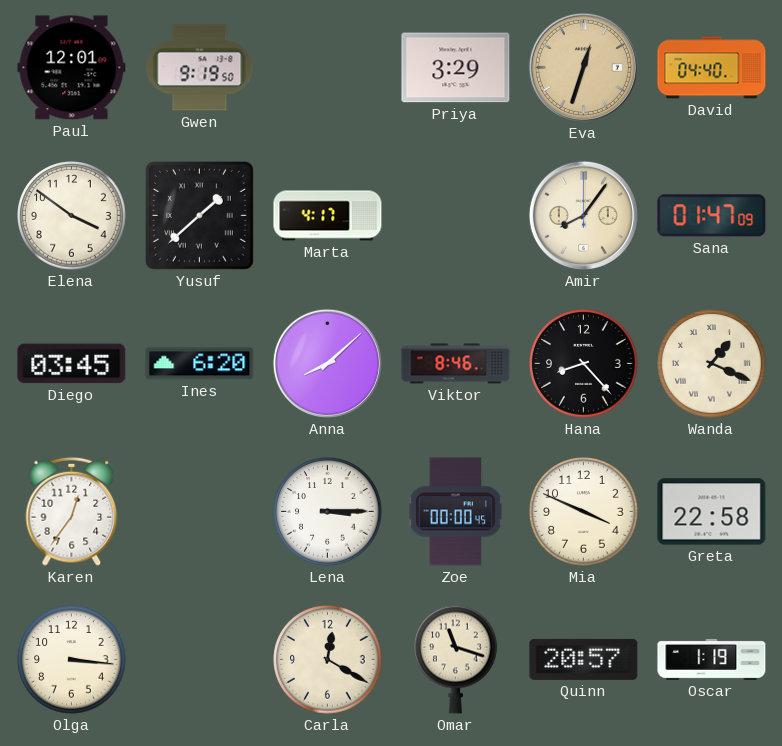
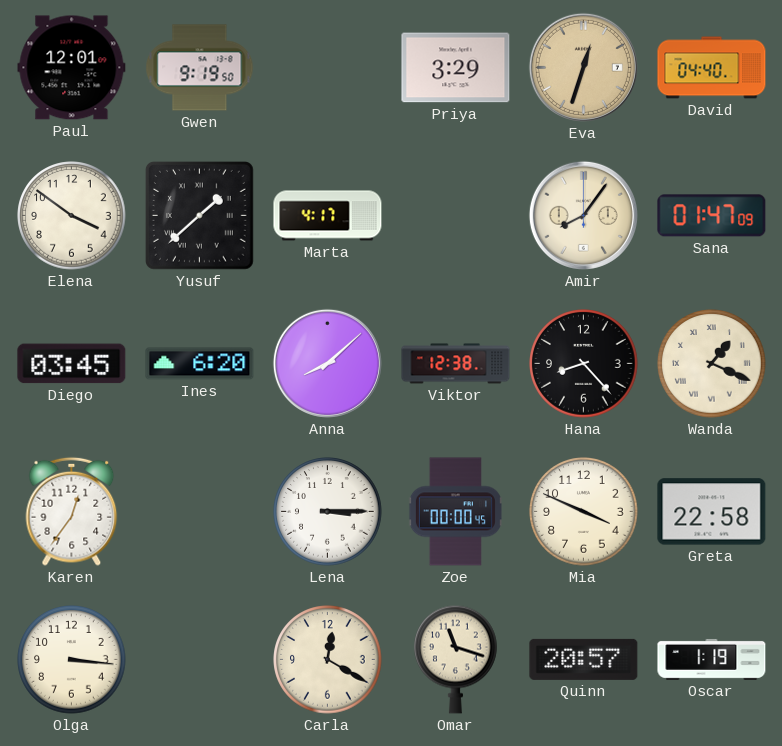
Viktor: 8:46 -> 12:38 (456, 364)
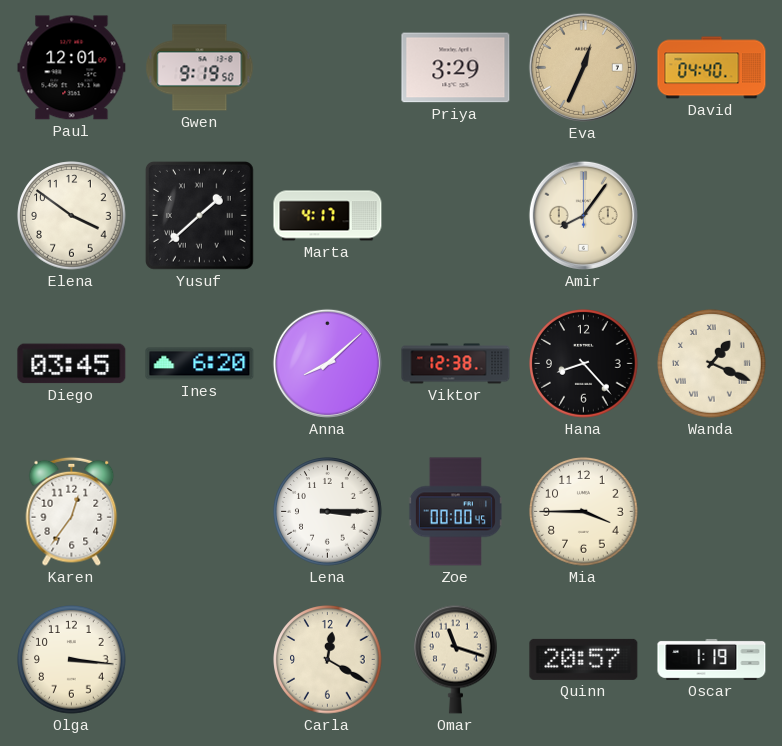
Eva: 12:33 -> 12:34 (583, 67)
Sana: 01:47 -> none (712, 216)
Mia: 3:49 -> 3:45 (584, 512)
Greta: 22:58 -> none (712, 512)
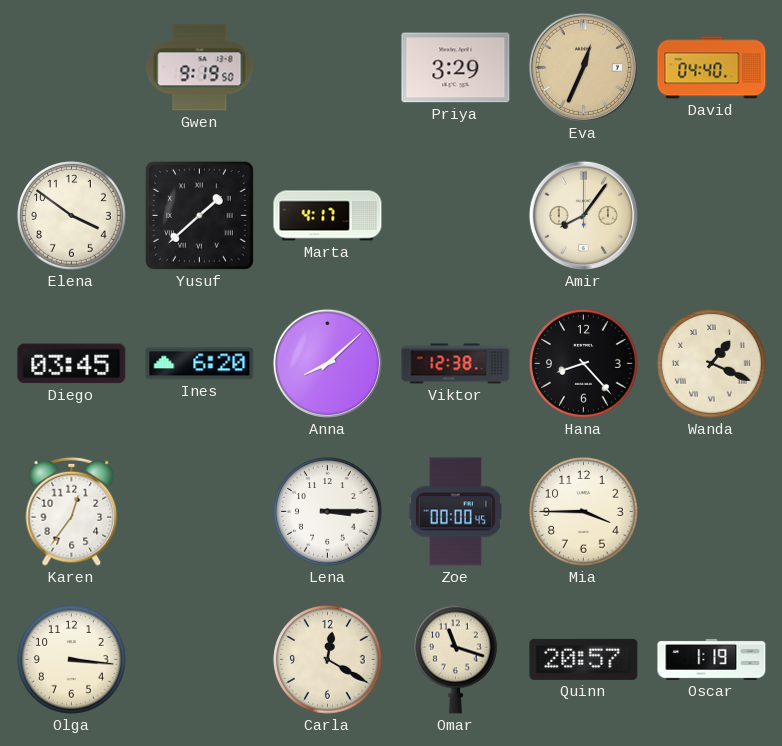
Paul: 12:01 -> none (72, 68)
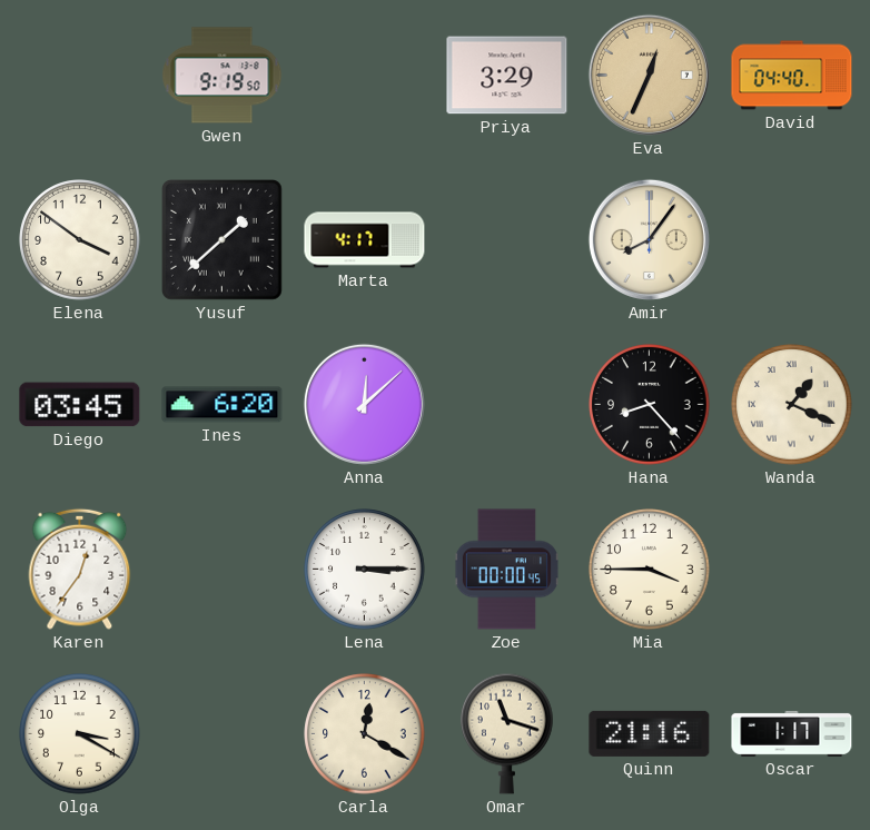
Anna: 8:08 -> 12:08 (364, 404)
Viktor: 12:38 -> none (456, 364)
Olga: 3:16 -> 3:20 (80, 734)
Quinn: 20:57 -> 21:16 (650, 733)
Oscar: 1:19 -> 1:17 (792, 733)
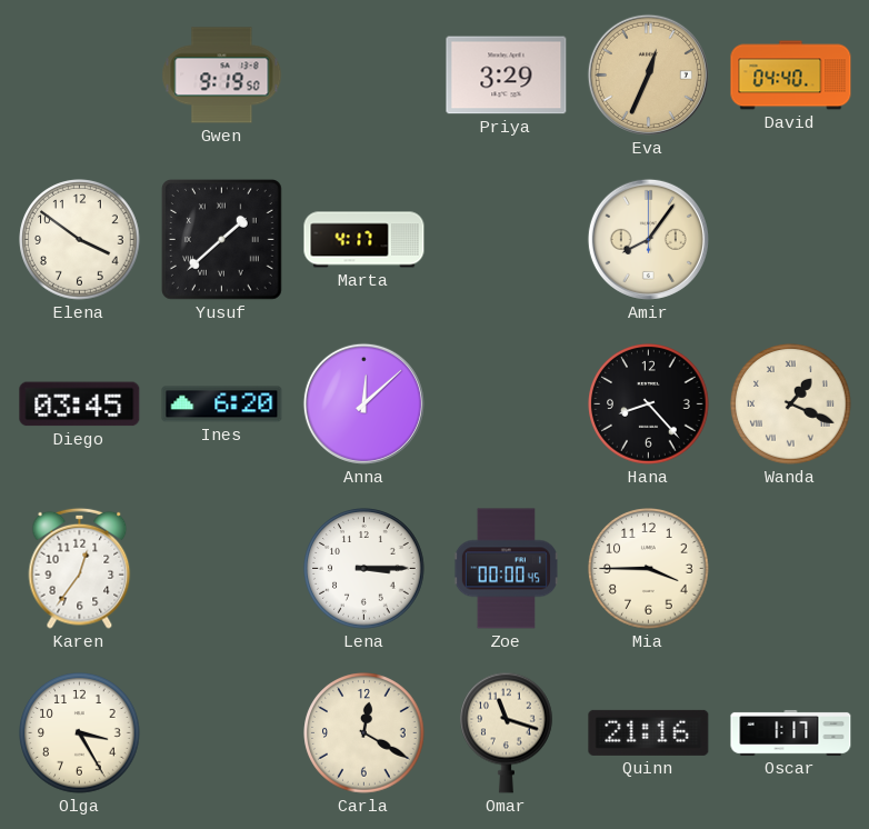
Olga: 3:20 -> 3:25 (80, 733)
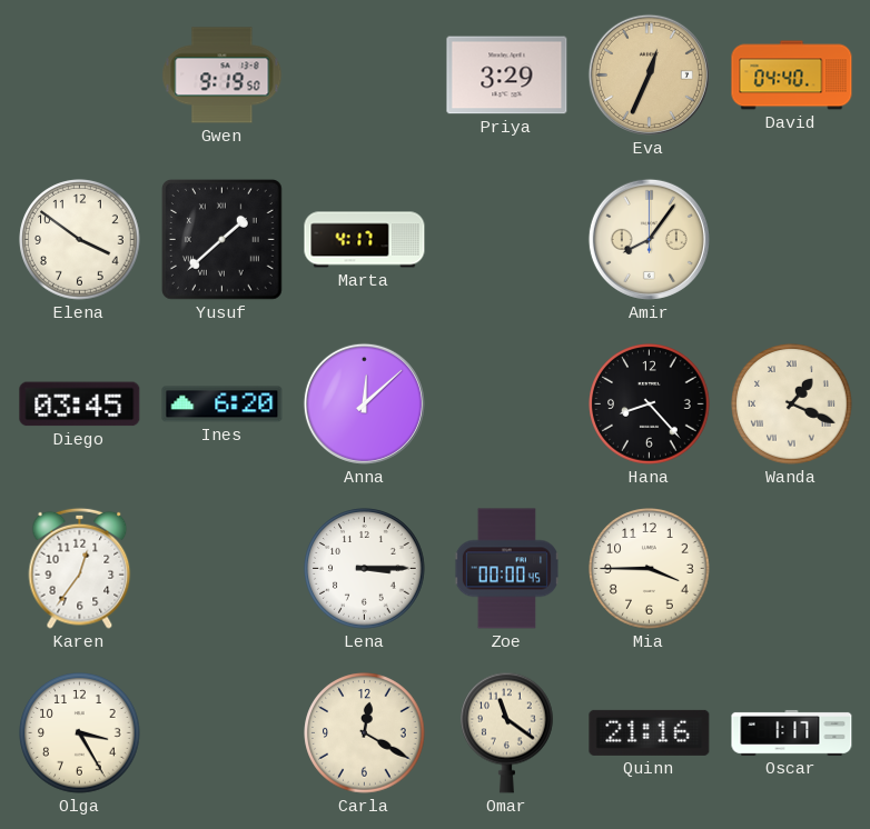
Omar: 11:18 -> 11:21 (507, 732)
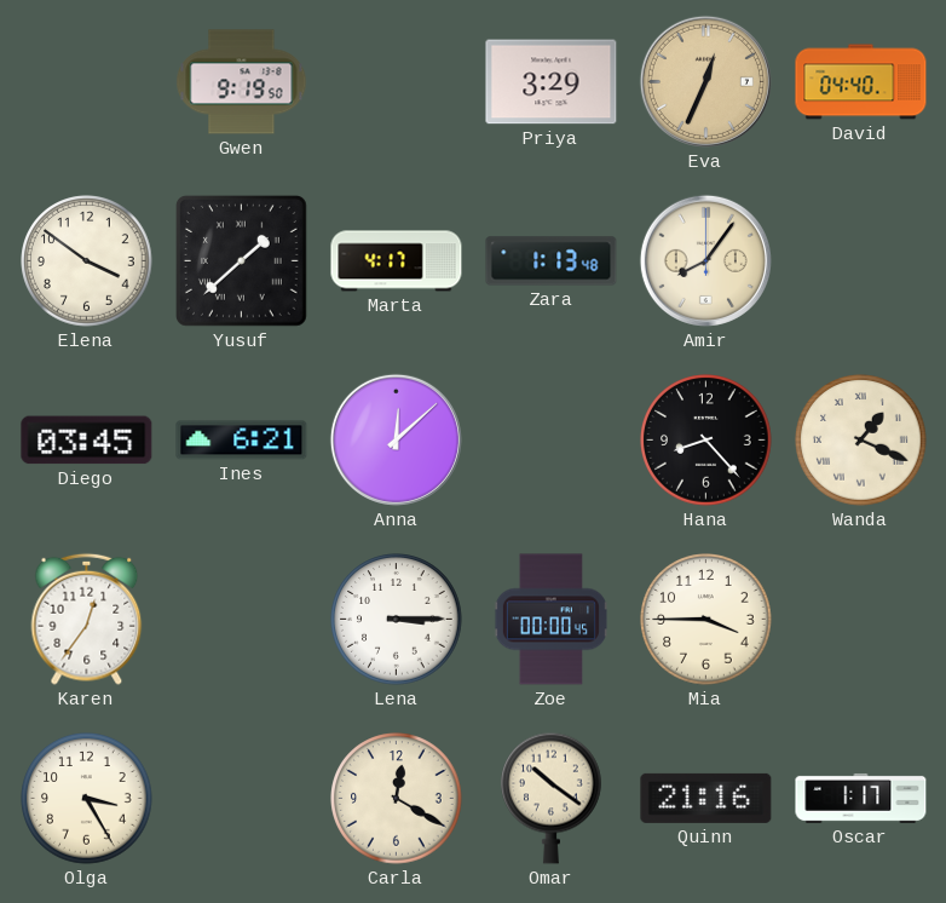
Zara: none -> 1:13 (552, 261)
Ines: 6:20 -> 6:21 (242, 441)
Omar: 11:21 -> 10:21 (552, 798)
